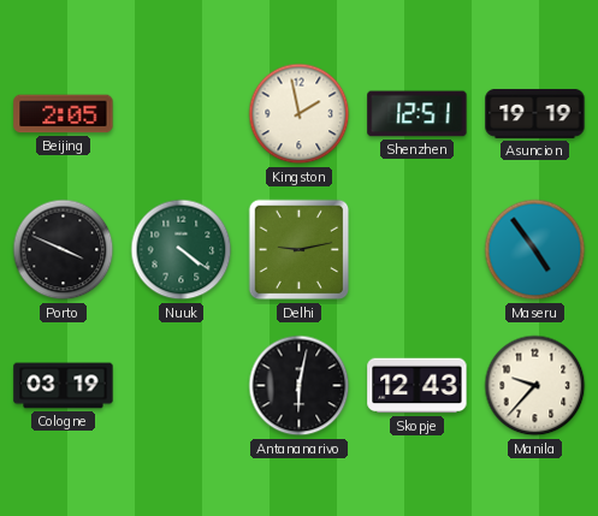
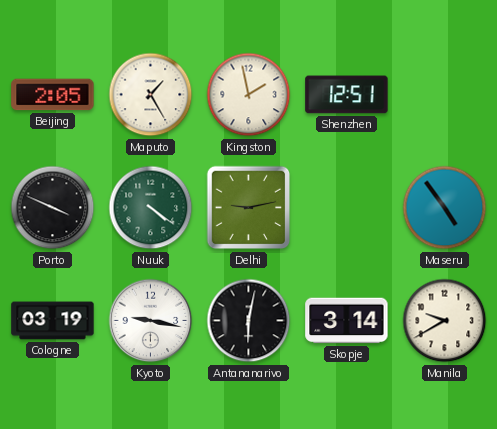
Maputo: none -> 1:25 (151, 95)
Asuncion: 19:19 -> none (535, 113)
Kyoto: none -> 9:17 (151, 321)
Skopje: 12:43 -> 3:14 (347, 321)
Manila: 9:37 -> 9:40 (445, 321)
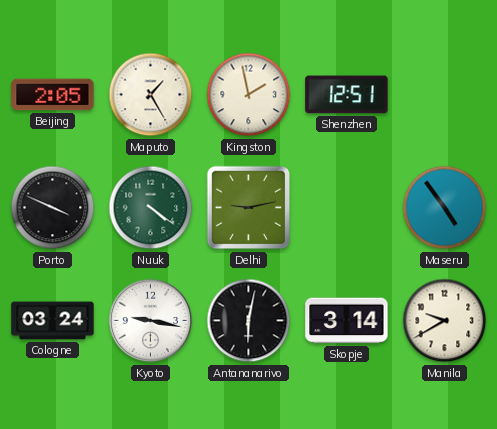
Cologne: 03:19 -> 03:24 (53, 321)
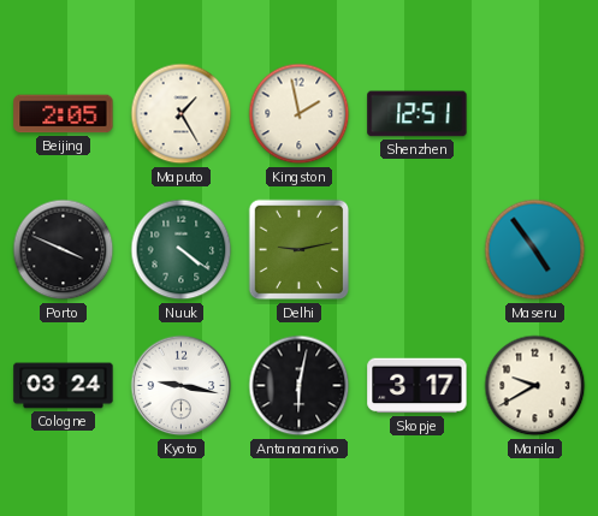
Skopje: 3:14 -> 3:17 (418, 386)
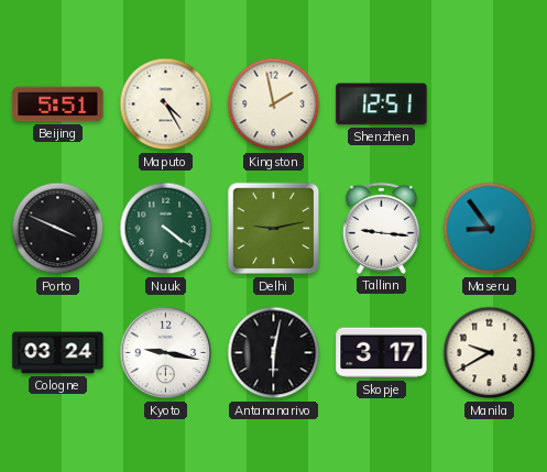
Beijing: 2:05 -> 5:51 (58, 105)
Maputo: 1:25 -> 4:25 (166, 105)
Tallinn: none -> 9:16 (381, 228)
Maseru: 4:54 -> 8:54 (490, 229)
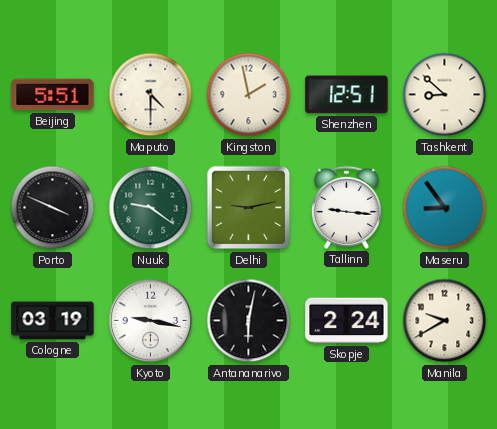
Maputo: 4:25 -> 4:30 (151, 95)
Tashkent: none -> 8:52 (445, 95)
Nuuk: 4:21 -> 9:21 (151, 208)
Cologne: 03:24 -> 03:19 (53, 321)
Skopje: 3:17 -> 2:24 (347, 321)
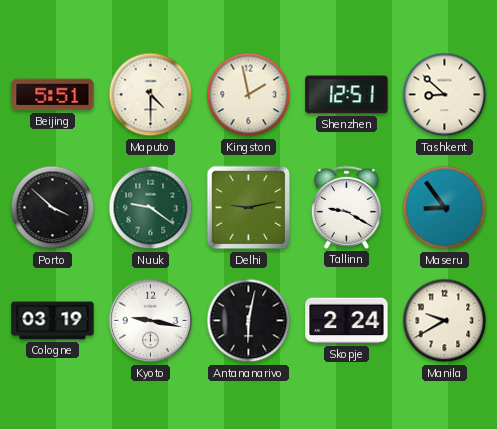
Porto: 3:49 -> 3:52 (53, 208)
Tallinn: 9:16 -> 9:20 (346, 207)
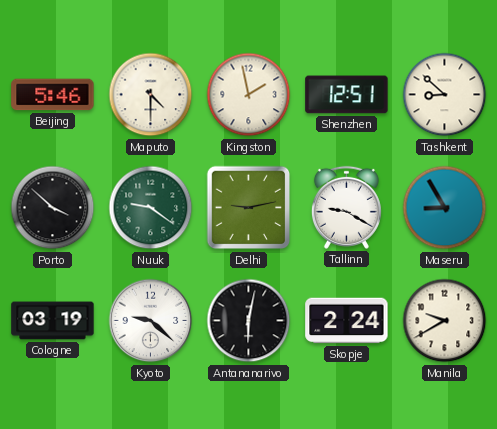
Beijing: 5:51 -> 5:46 (53, 95)
Maseru: 8:54 -> 8:55 (445, 208)
Kyoto: 9:17 -> 9:22 (151, 321)
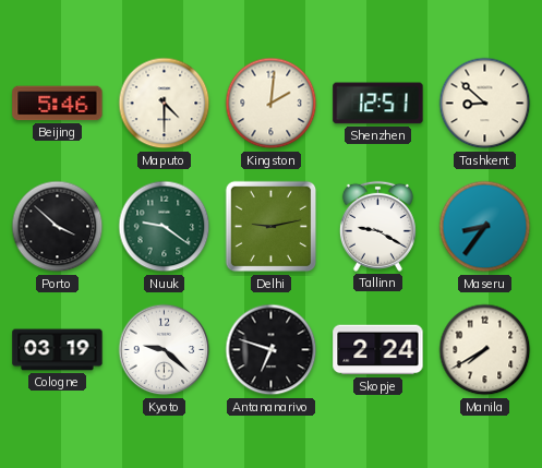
Kingston: 1:58 -> 2:01 (272, 104)
Maseru: 8:55 -> 8:36 (485, 227)
Antananarivo: 6:02 -> 6:48 (272, 350)
Manila: 9:40 -> 7:40 (485, 350)
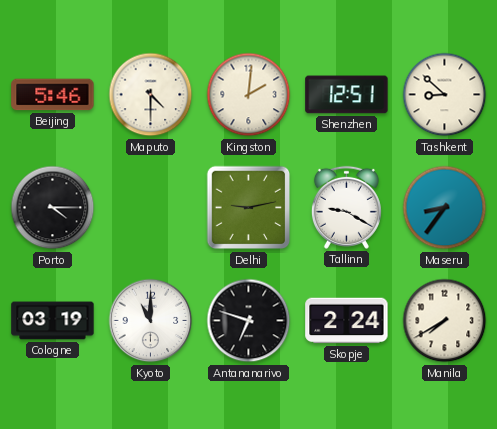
Porto: 3:52 -> 4:15 (53, 208)
Nuuk: 9:21 -> none (165, 227)
Kyoto: 9:22 -> 11:00 (151, 321)
